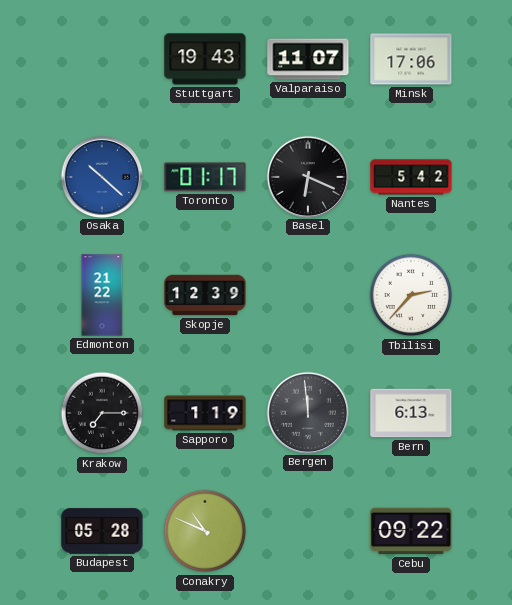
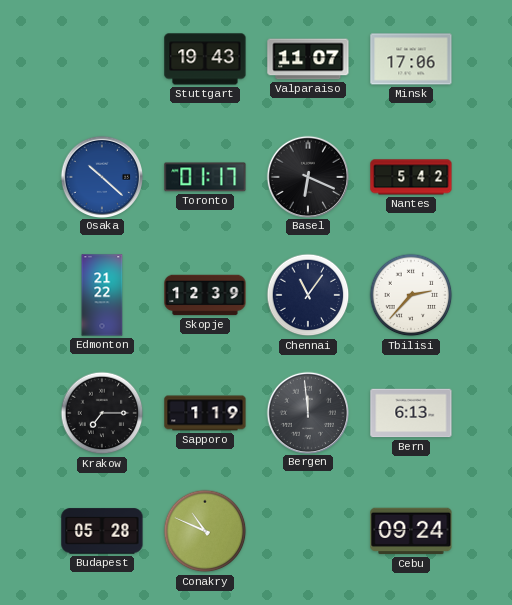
Chennai: none -> 11:06 (308, 295)
Cebu: 09:22 -> 09:24 (411, 531)
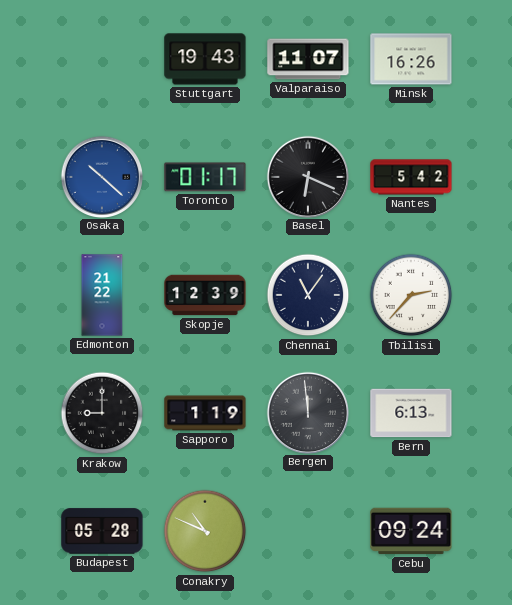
Minsk: 17:06 -> 16:26 (411, 59)
Krakow: 7:15 -> 9:00 (102, 413)
